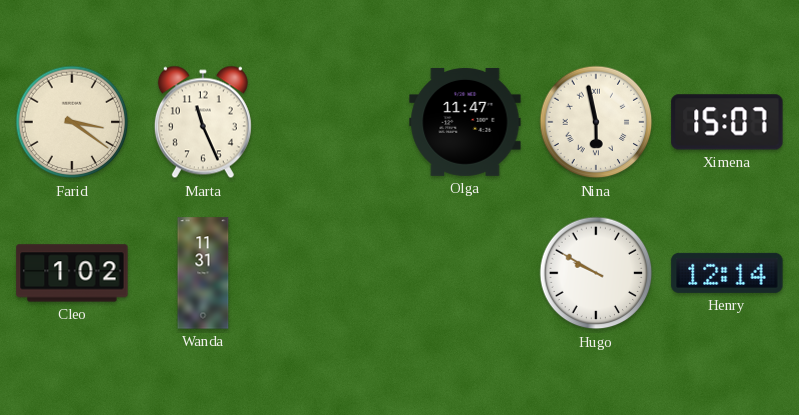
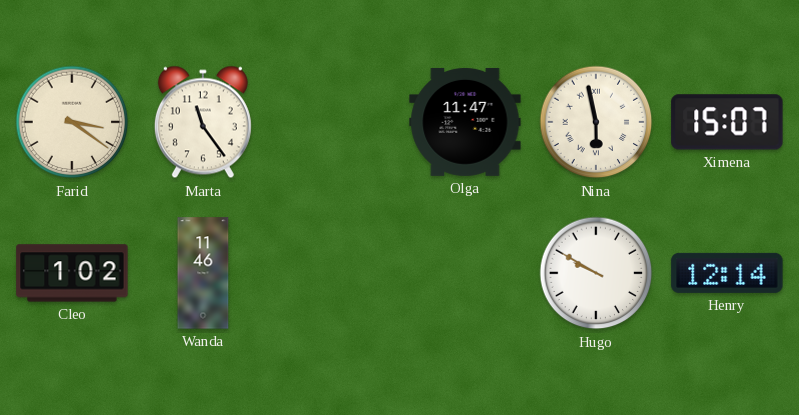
Marta: 11:26 -> 11:24 (203, 122)
Wanda: 11:31 -> 11:46 (203, 273)
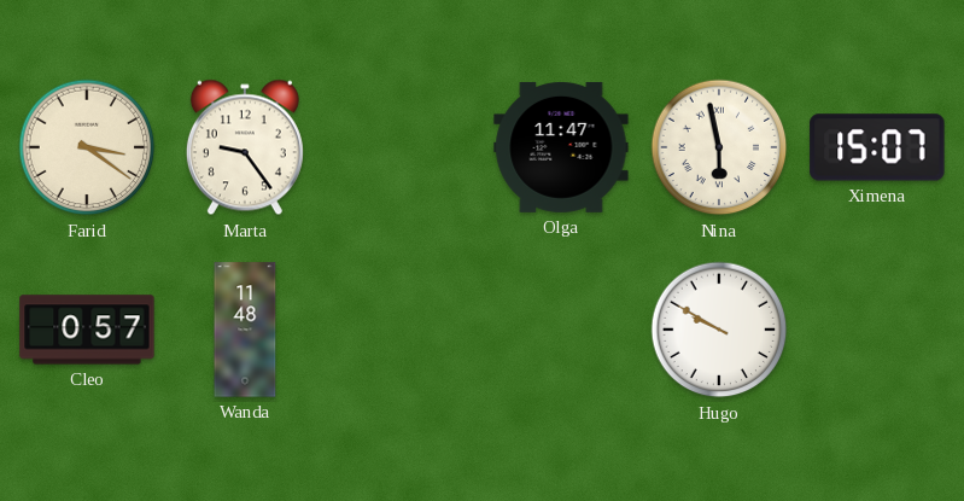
Marta: 11:24 -> 9:24 (245, 147)
Cleo: 1:02 -> 0:57 (87, 330)
Wanda: 11:46 -> 11:48 (245, 330)
Henry: 12:14 -> none (727, 273)
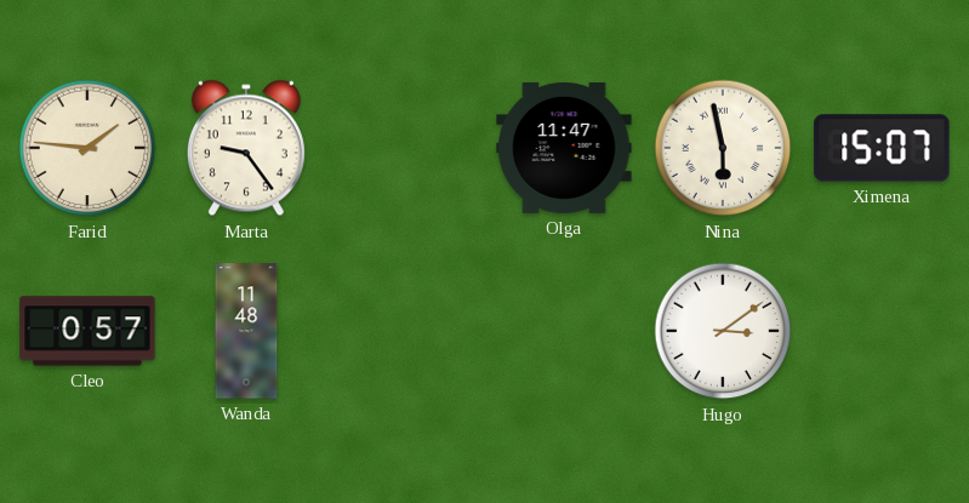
Farid: 3:21 -> 1:46 (87, 148)
Hugo: 9:50 -> 3:09 (723, 331)
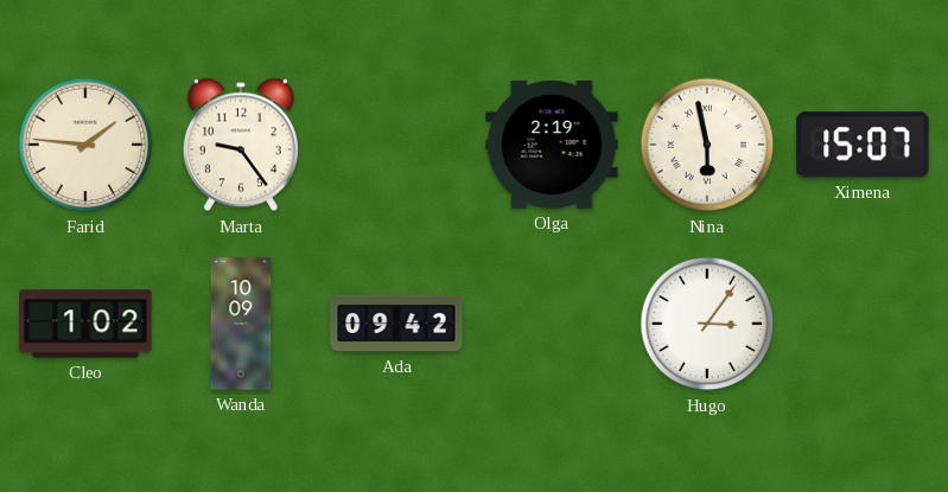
Olga: 11:47 -> 2:19 (552, 145)
Cleo: 0:57 -> 1:02 (85, 324)
Wanda: 11:48 -> 10:09 (241, 324)
Ada: none -> 09:42 (396, 324)
Hugo: 3:09 -> 3:06 (707, 324)
